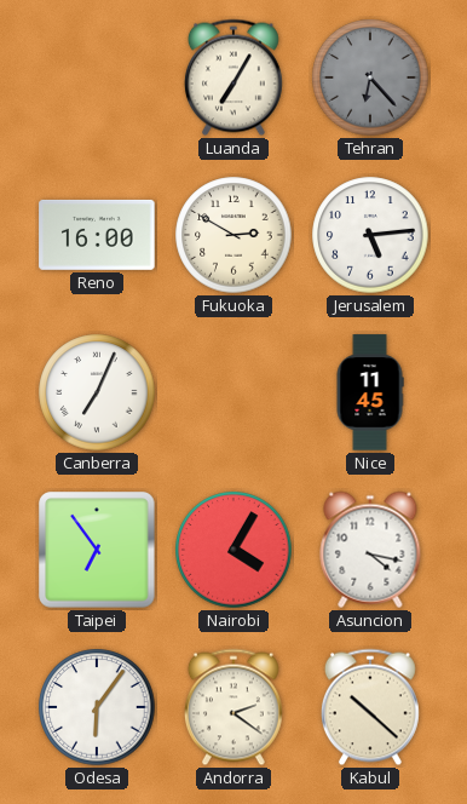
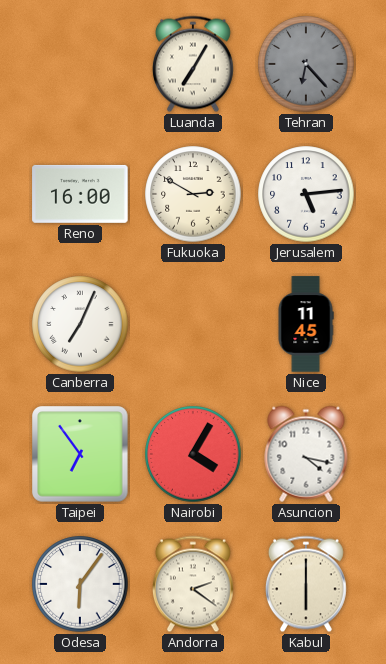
Kabul: 10:22 -> 6:00 (306, 584)
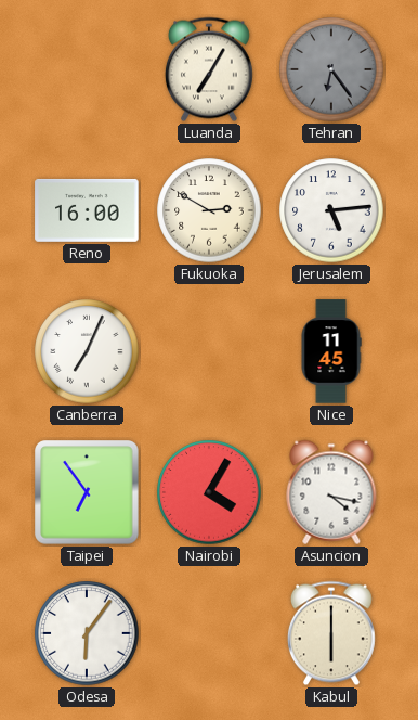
Tehran: 6:23 -> 6:24 (331, 69)
Andorra: 2:21 -> none (193, 584)
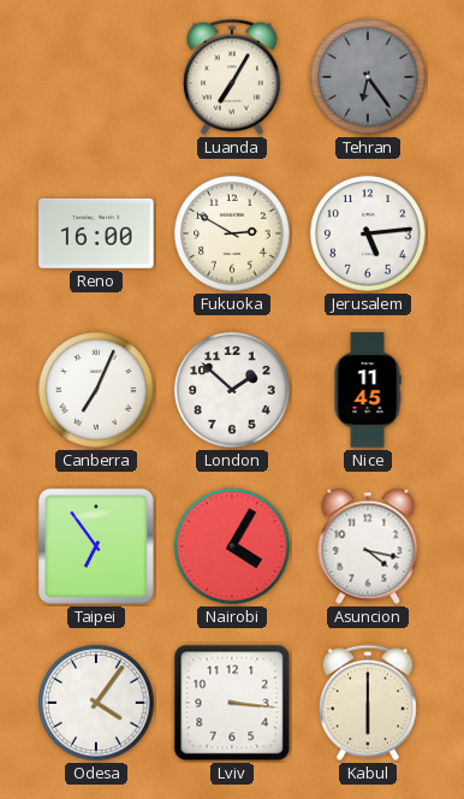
London: none -> 1:52 (232, 390)
Odesa: 6:06 -> 4:06 (96, 703)
Lviv: none -> 3:16 (232, 703)
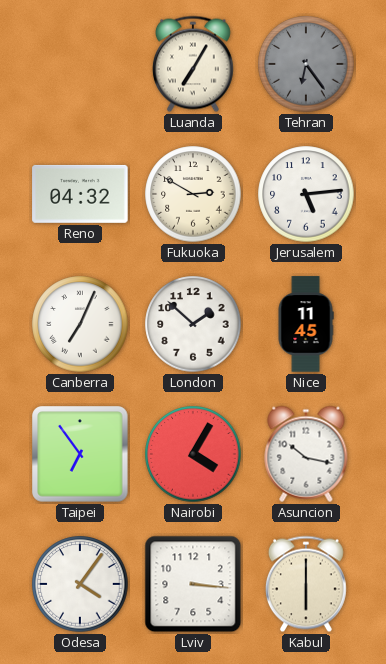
Reno: 16:00 -> 04:32 (80, 194)
Asuncion: 4:17 -> 10:17 (306, 454)
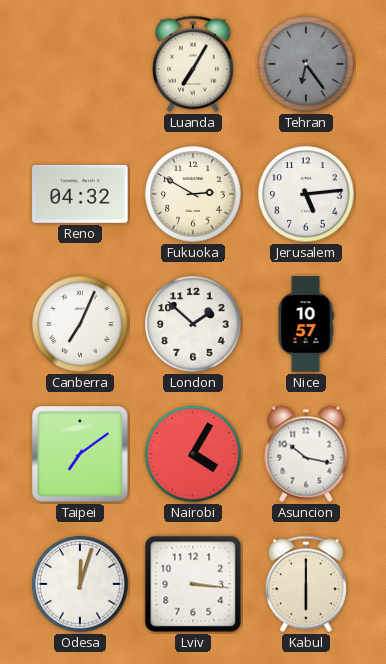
Nice: 11:45 -> 10:57 (306, 324)
Taipei: 6:54 -> 7:09 (80, 454)
Odesa: 4:06 -> 12:03 (80, 584)
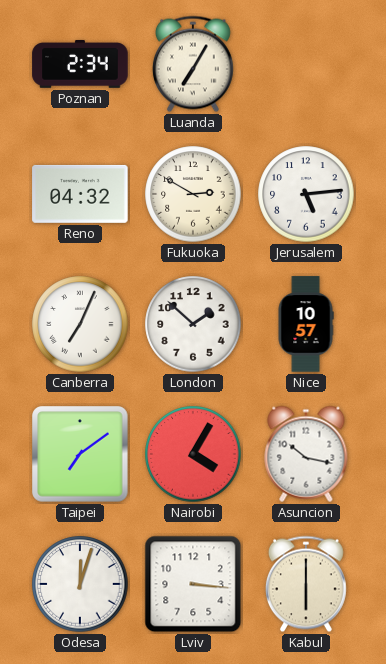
Poznan: none -> 2:34 (80, 65)
Tehran: 6:24 -> none (306, 64)
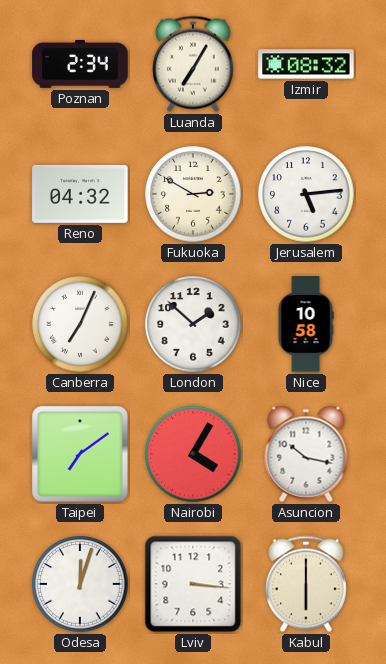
Izmir: none -> 08:32 (306, 64)
Nice: 10:57 -> 10:58 (306, 324)
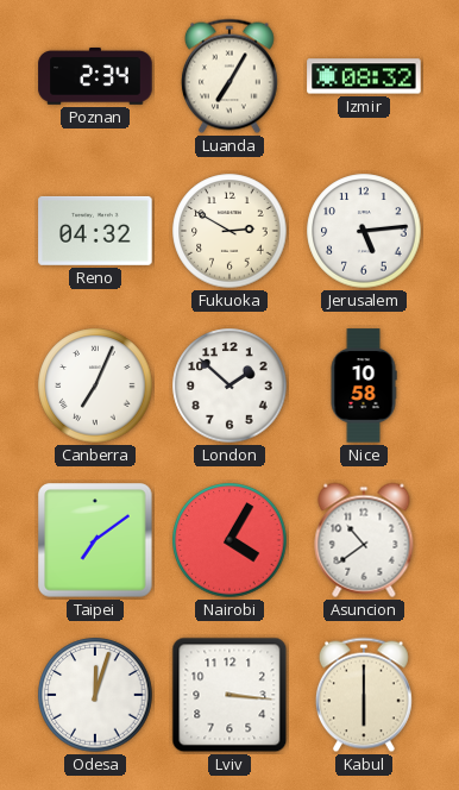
Asuncion: 10:17 -> 10:39 (364, 540)
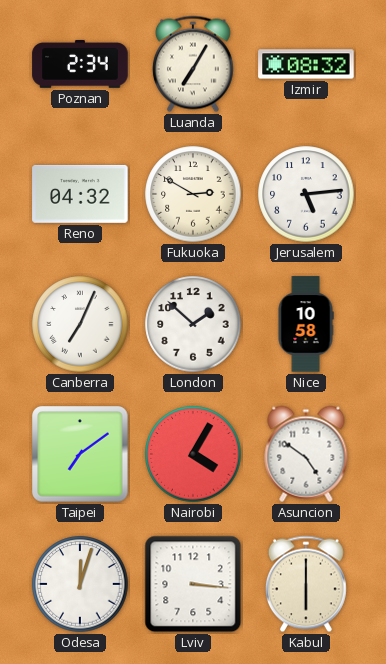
Asuncion: 10:39 -> 4:51 (306, 454)
